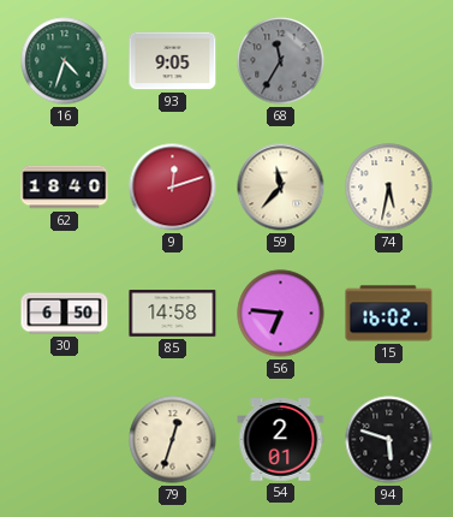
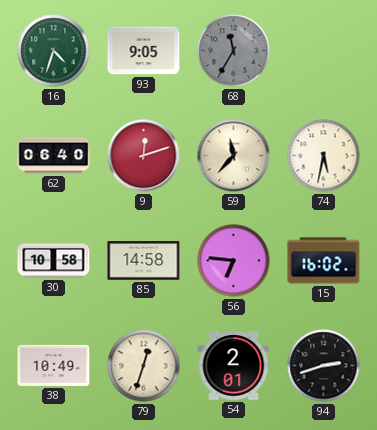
62: 18:40 -> 06:40 (54, 156)
30: 6:50 -> 10:58 (54, 261)
38: none -> 10:49 (54, 365)
94: 5:48 -> 2:42 (324, 366)
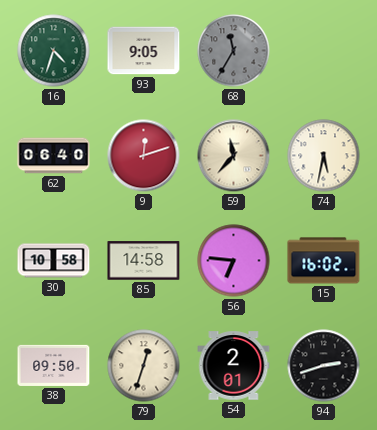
38: 10:49 -> 09:50 (54, 365)
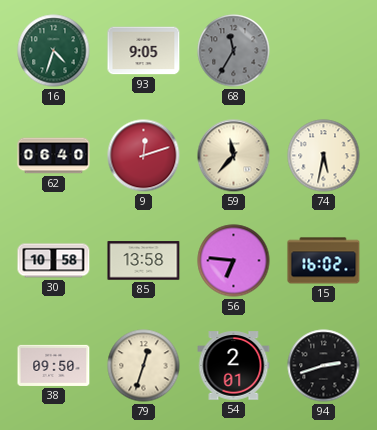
85: 14:58 -> 13:58 (144, 261)
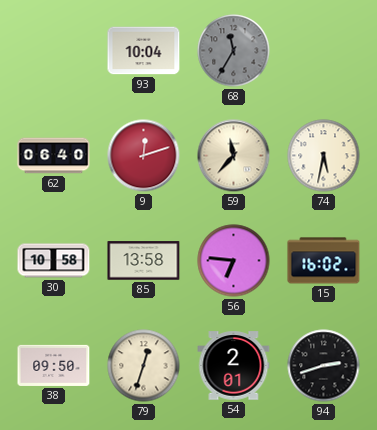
16: 4:33 -> none (54, 51)
93: 9:05 -> 10:04 (144, 51)
